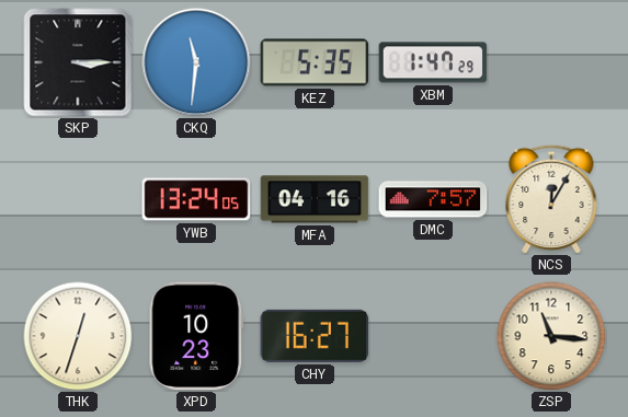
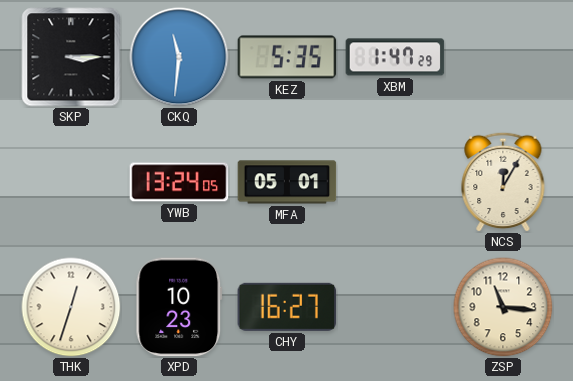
MFA: 04:16 -> 05:01 (287, 182)
DMC: 7:57 -> none (433, 199)
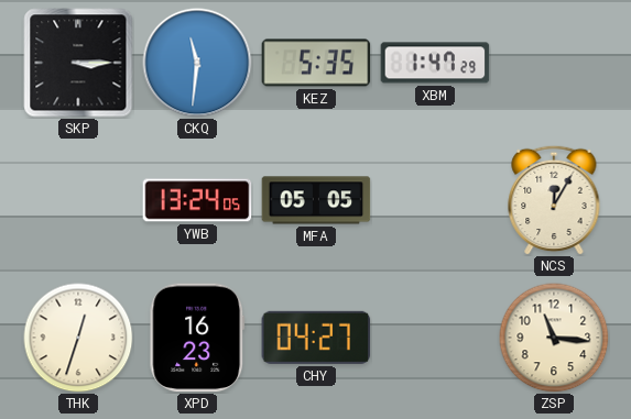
MFA: 05:01 -> 05:05 (316, 200)
XPD: 10:23 -> 16:23 (197, 338)
CHY: 16:27 -> 04:27 (316, 338)
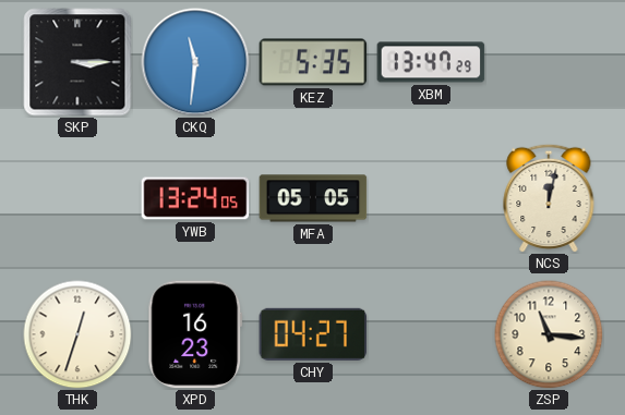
XBM: 1:47 -> 13:47 (431, 62)
NCS: 12:05 -> 12:02 (549, 198)
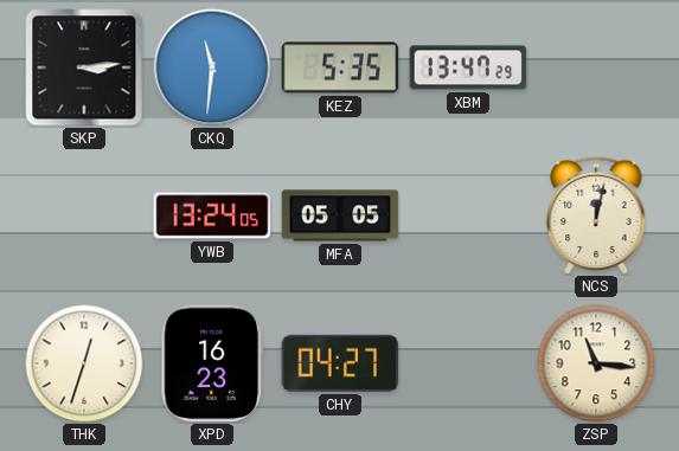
SKP: 3:15 -> 3:14 (84, 67)
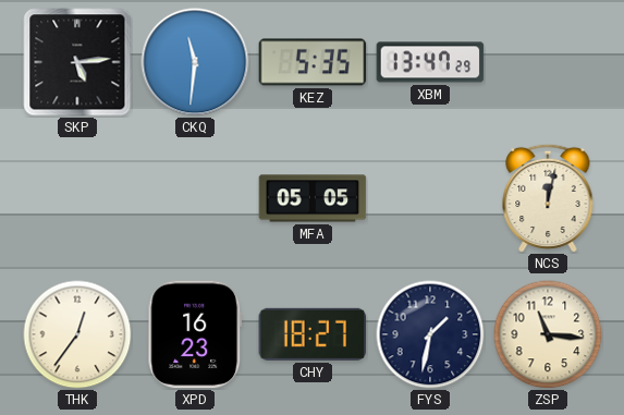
SKP: 3:14 -> 5:14 (77, 62)
YWB: 13:24 -> none (212, 215)
THK: 12:33 -> 12:36 (77, 334)
CHY: 04:27 -> 18:27 (313, 334)
FYS: none -> 1:32 (430, 334)
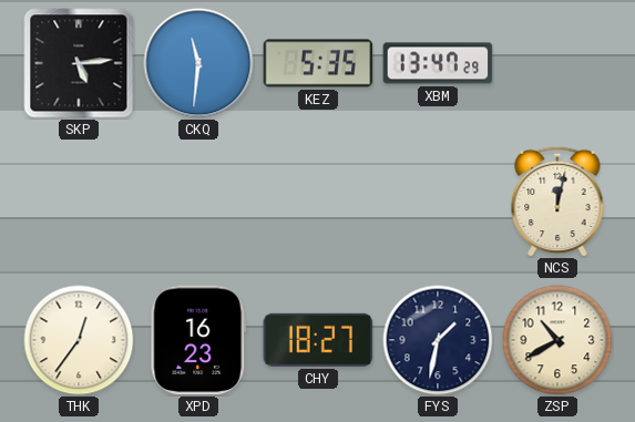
MFA: 05:05 -> none (313, 198)
ZSP: 11:16 -> 10:40 (557, 340)
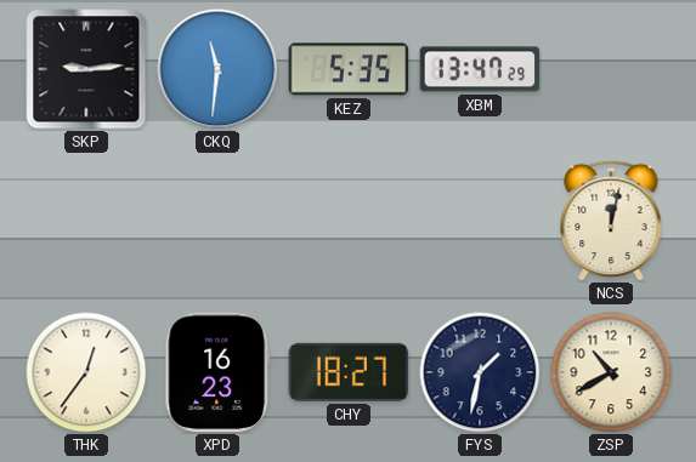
SKP: 5:14 -> 9:14 (86, 69)
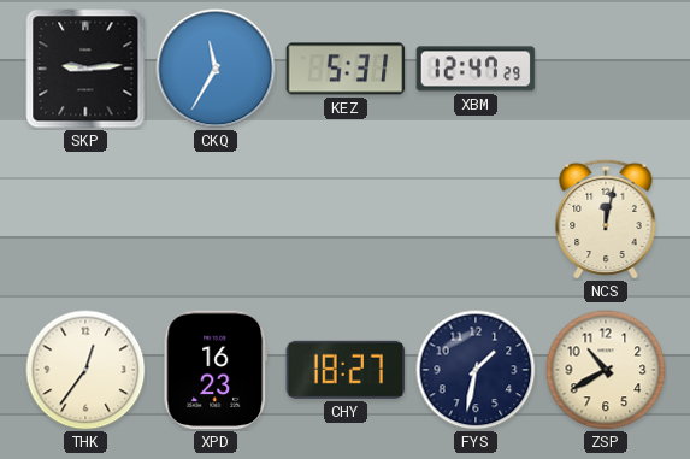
CKQ: 11:31 -> 11:35 (216, 69)
KEZ: 5:35 -> 5:31 (346, 69)
XBM: 13:47 -> 12:47 (476, 69)
